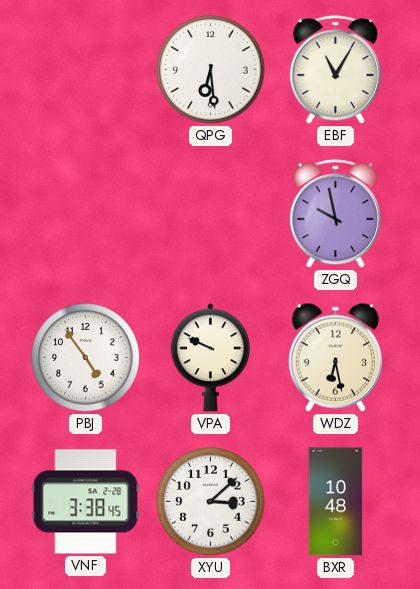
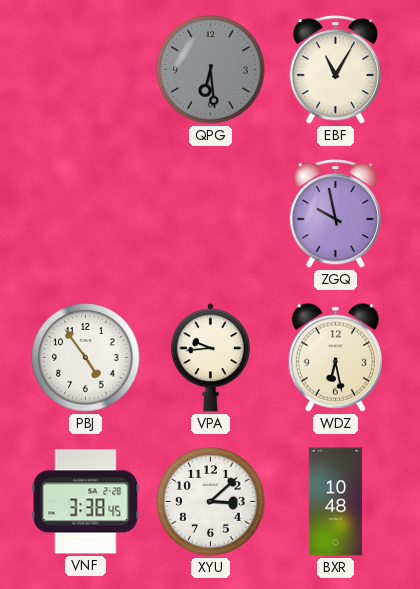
QPG dial: white -> grey (211, 70)
VPA: 9:49 -> 9:44 (210, 358)
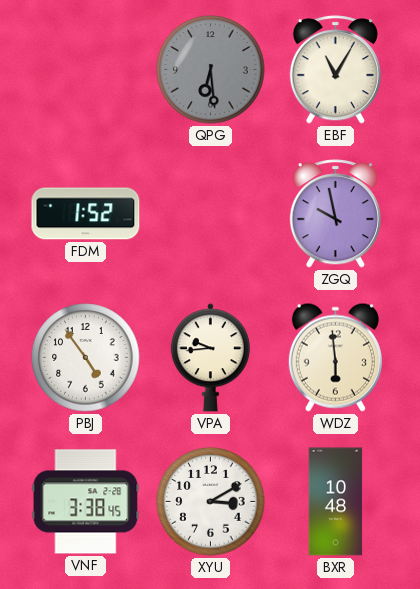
FDM: none -> 1:52 (86, 214)
WDZ: 6:28 -> 5:59 (335, 357)
XYU: 3:08 -> 3:10 (211, 502)
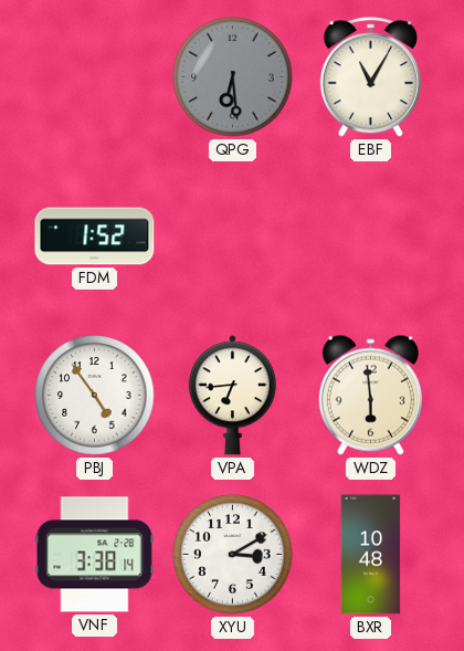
ZGQ: 9:58 -> none (335, 214)
VPA: 9:44 -> 6:44 (232, 396)
VNF: 3:38:45 -> 3:38:14 (95, 555)
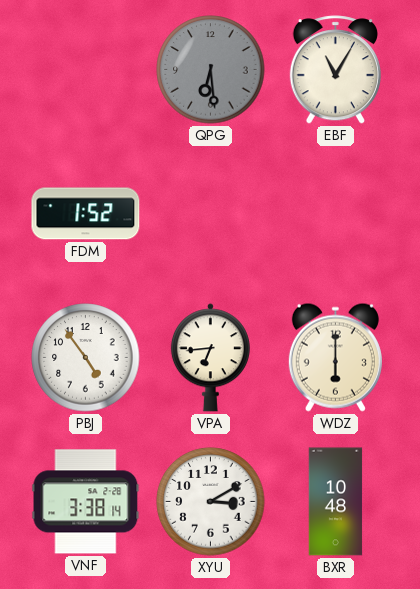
WDZ: 5:59 -> 6:00 (335, 357)
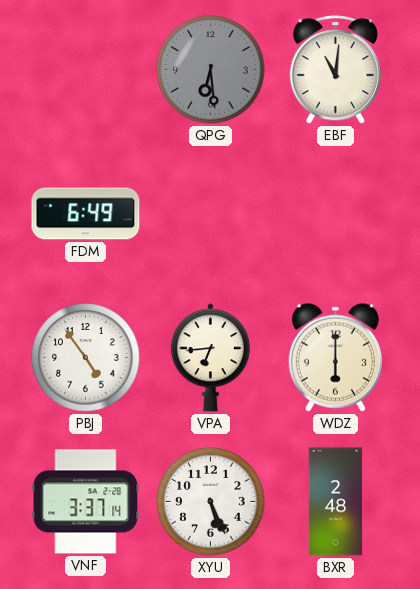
EBF: 11:05 -> 11:01 (335, 70)
FDM: 1:52 -> 6:49 (86, 214)
VNF: 3:38 -> 3:37 (86, 502)
XYU: 3:10 -> 5:26 (211, 502)
BXR: 10:48 -> 2:48 (336, 502)
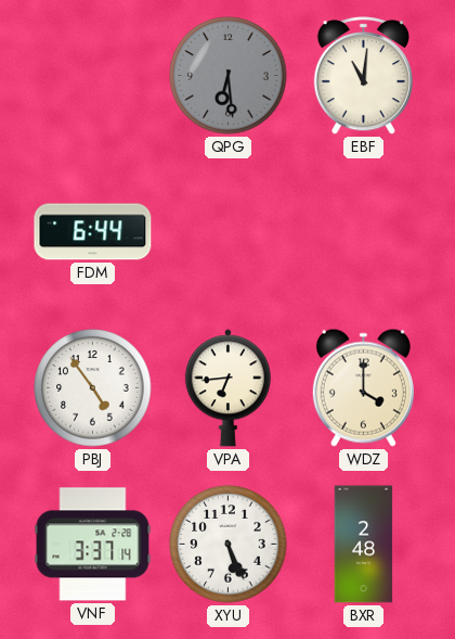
FDM: 6:49 -> 6:44 (93, 232)
WDZ: 6:00 -> 4:00 (363, 387)
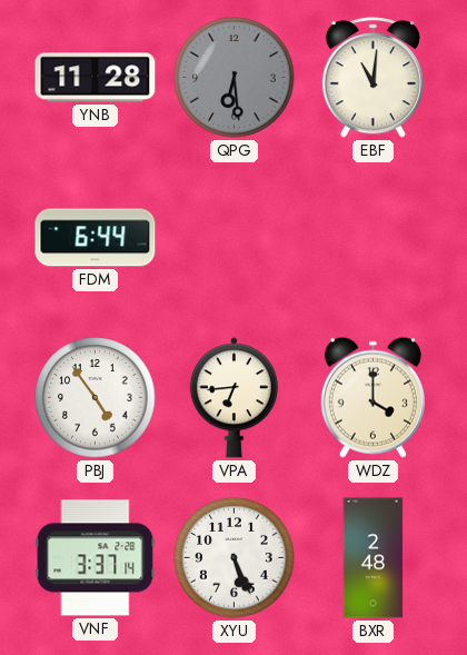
YNB: none -> 11:28 (96, 78)
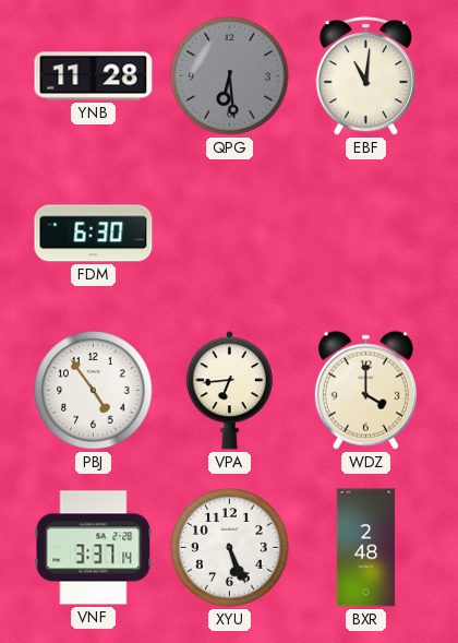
FDM: 6:44 -> 6:30 (94, 234)
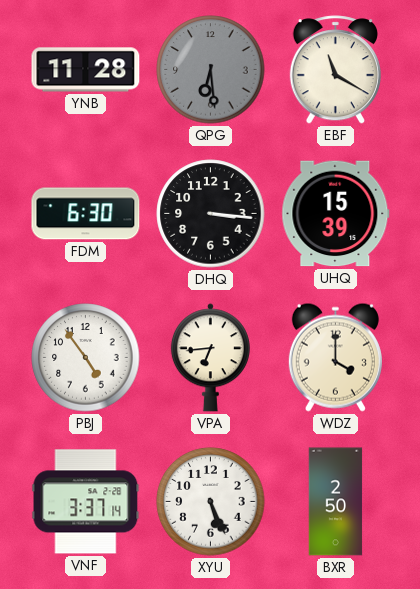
EBF: 11:01 -> 11:20 (335, 70)
DHQ: none -> 3:16 (211, 214)
UHQ: none -> 15:39 (336, 214)
BXR: 2:48 -> 2:50 (336, 502)
